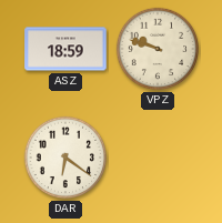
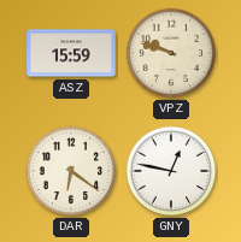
ASZ: 18:59 -> 15:59 (71, 53)
GNY: none -> 12:47 (171, 171)
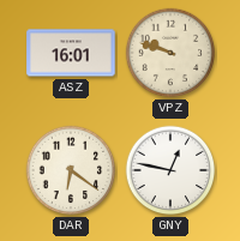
ASZ: 15:59 -> 16:01 (71, 53)
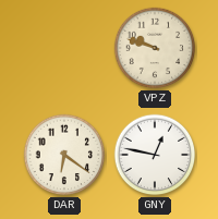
ASZ: 16:01 -> none (71, 53)
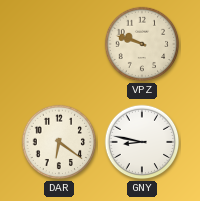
GNY: 12:47 -> 8:47 (142, 142)
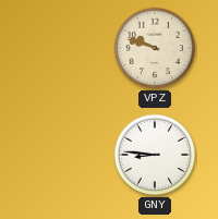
DAR: 6:21 -> none (59, 142)
GNY: 8:47 -> 8:46 (155, 155)
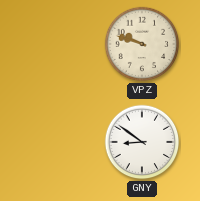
GNY: 8:46 -> 8:51 (142, 142)
